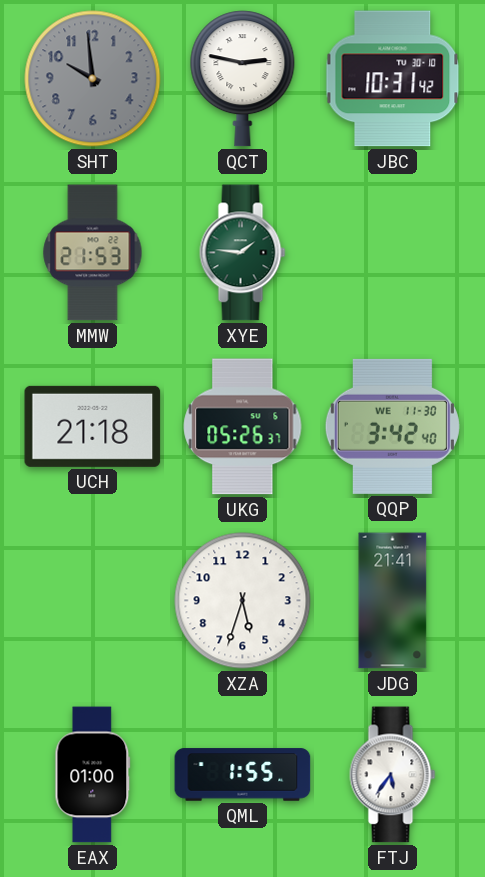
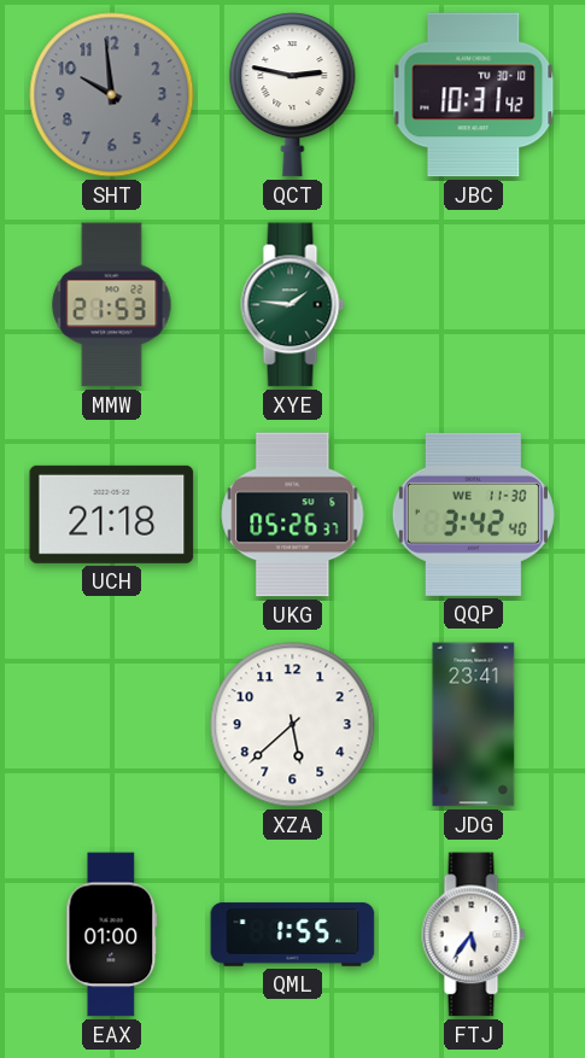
XZA: 5:33 -> 5:38 (293, 725)
JDG: 21:41 -> 23:41 (474, 725)
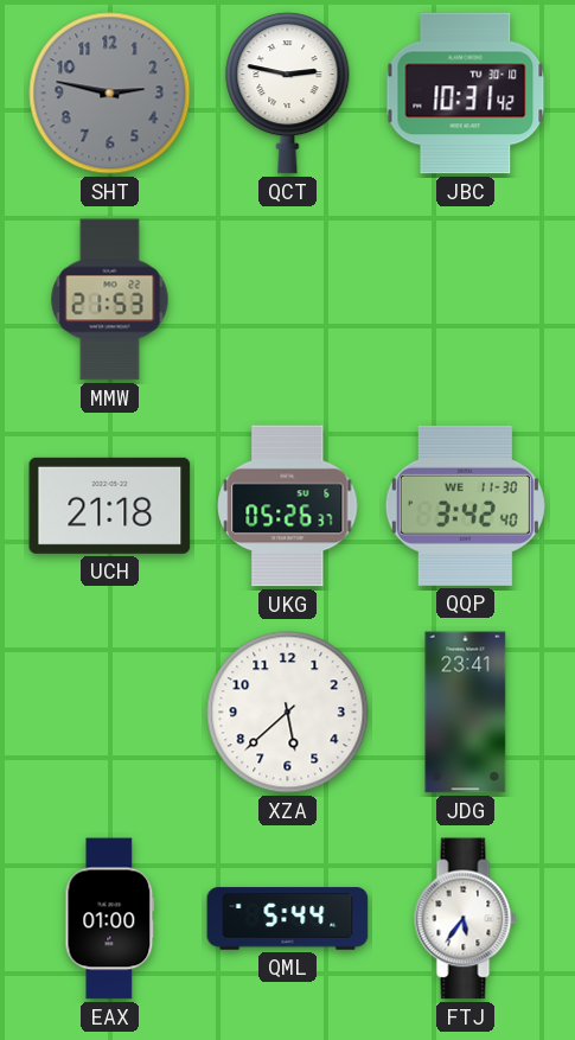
SHT: 9:59 -> 2:47 (110, 94)
XYE: 1:46 -> none (293, 305)
QML: 1:55 -> 5:44 (288, 919)
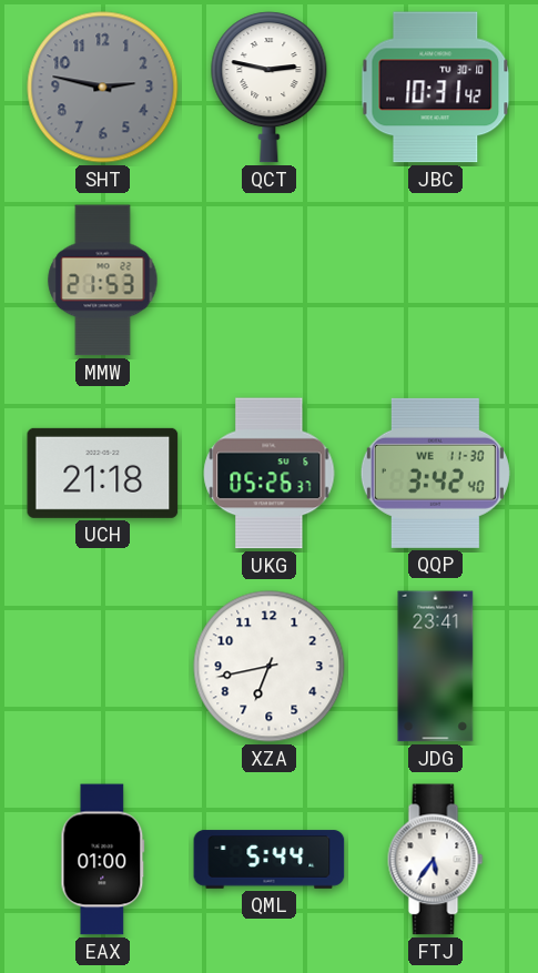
XZA: 5:38 -> 6:43 (270, 667)
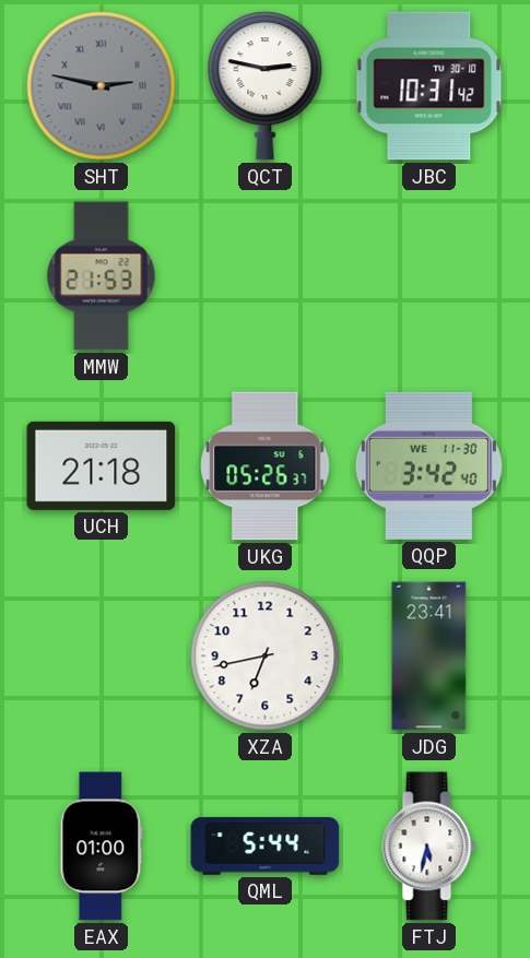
SHT numerals: Arabic -> Roman (102, 86)
FTJ: 5:36 -> 5:32 (429, 847)
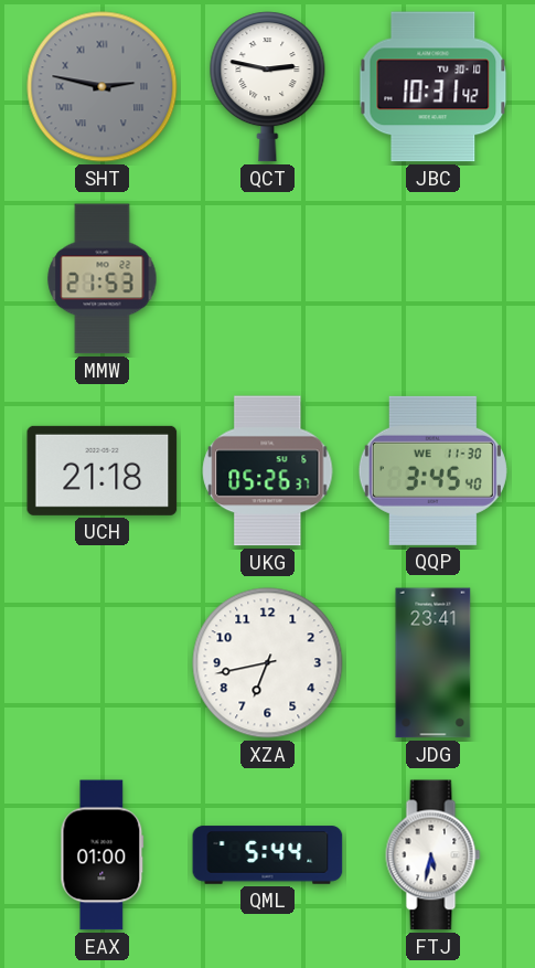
QQP: 3:42 -> 3:45 (432, 470)
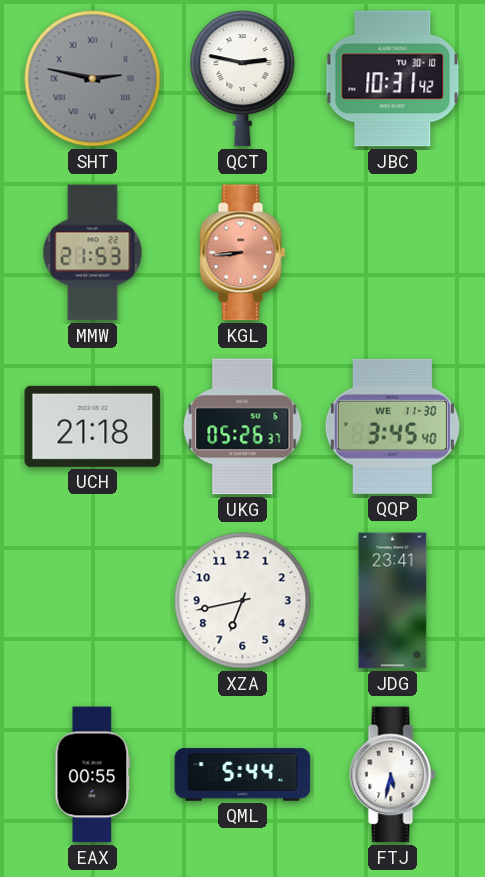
KGL: none -> 8:44 (243, 253)
EAX: 01:00 -> 00:55 (93, 775)
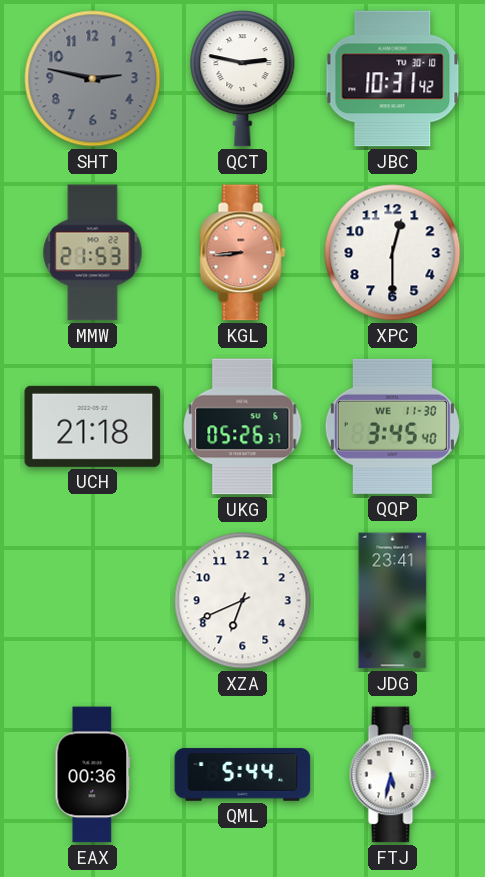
SHT numerals: Roman -> Arabic (93, 79)
XPC: none -> 12:30 (393, 253)
XZA: 6:43 -> 6:41 (243, 601)
EAX: 00:55 -> 00:36 (93, 775)
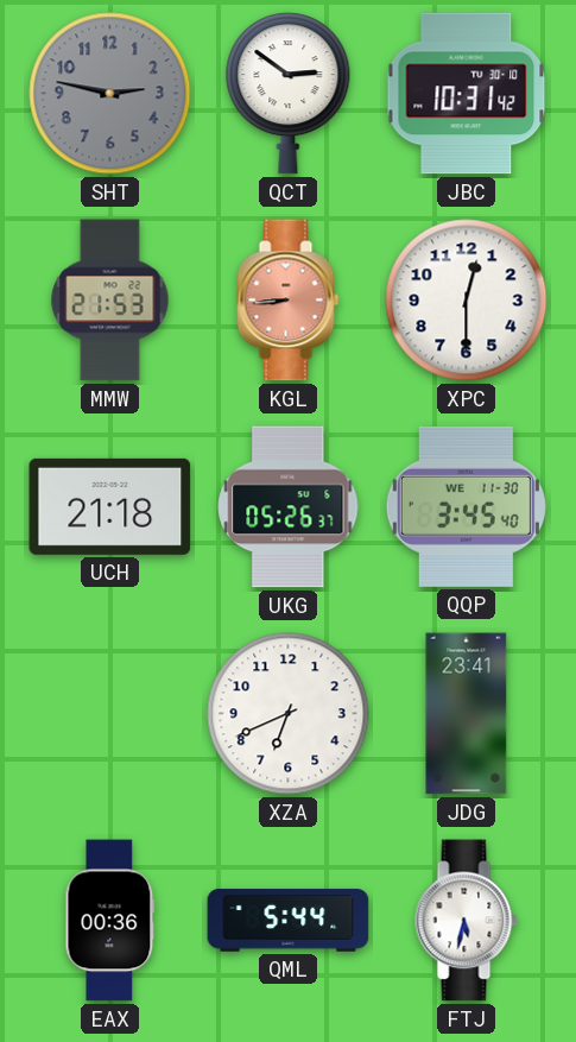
QCT: 2:47 -> 2:51 (289, 94)
